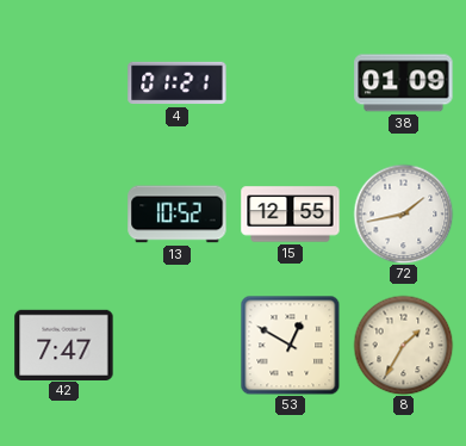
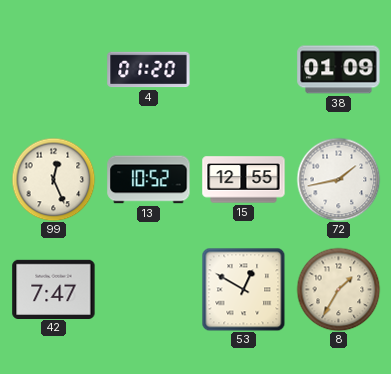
4: 01:21 -> 01:20 (149, 70)
99: none -> 12:26 (53, 179)
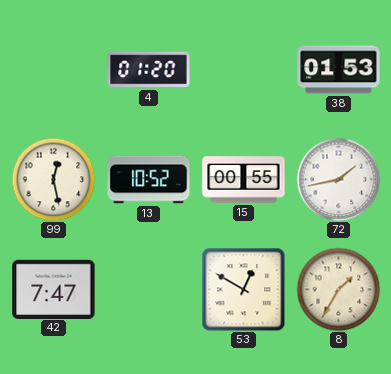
38: 01:09 -> 01:53 (339, 70)
99: 12:26 -> 12:28 (53, 179)
15: 12:55 -> 00:55 (244, 180)
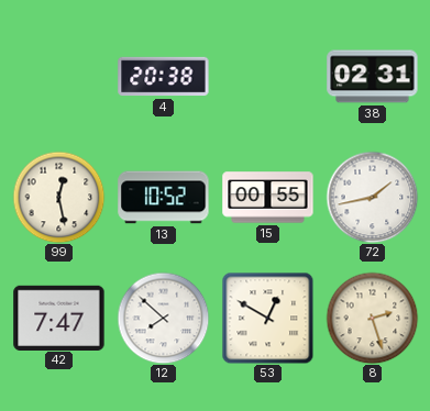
4: 01:20 -> 20:38 (164, 77)
38: 01:53 -> 02:31 (373, 77)
12: none -> 7:52 (163, 318)
8: 1:35 -> 2:27 (372, 318)
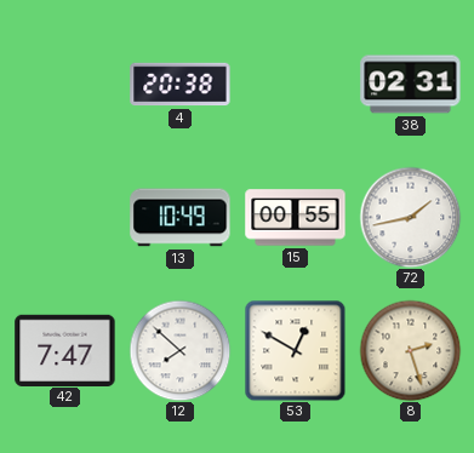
99: 12:28 -> none (58, 197)
13: 10:52 -> 10:49 (181, 218)
